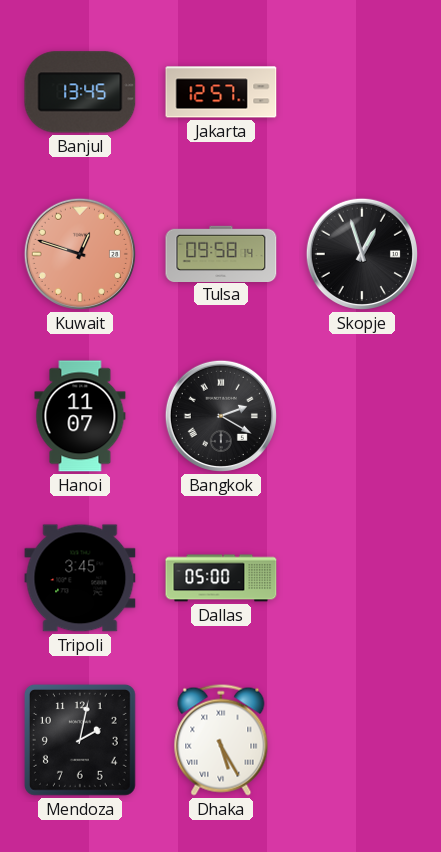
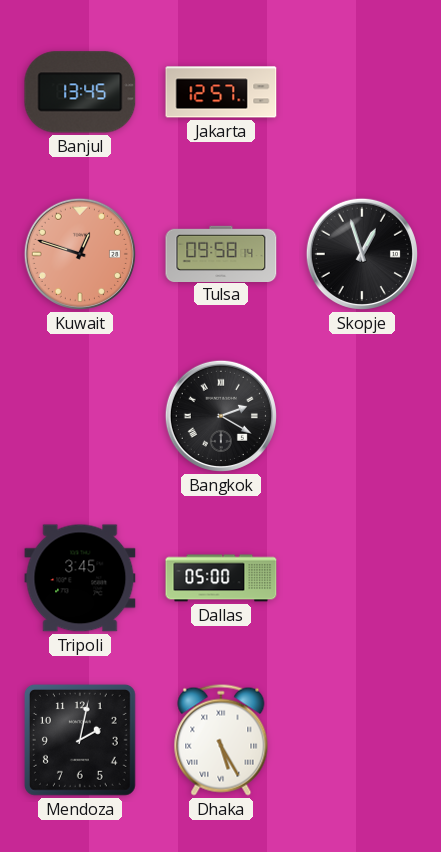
Hanoi: 11:07 -> none (80, 416)
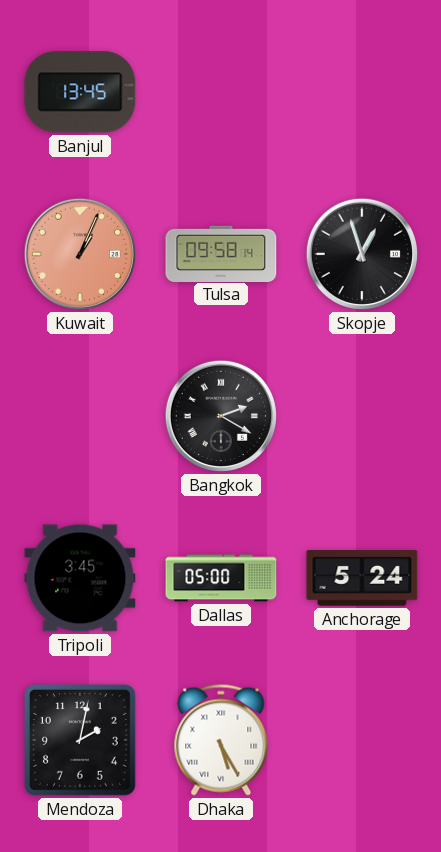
Jakarta: 12:57 -> none (221, 92)
Kuwait: 12:48 -> 1:04 (80, 254)
Anchorage: none -> 5:24 (362, 578)
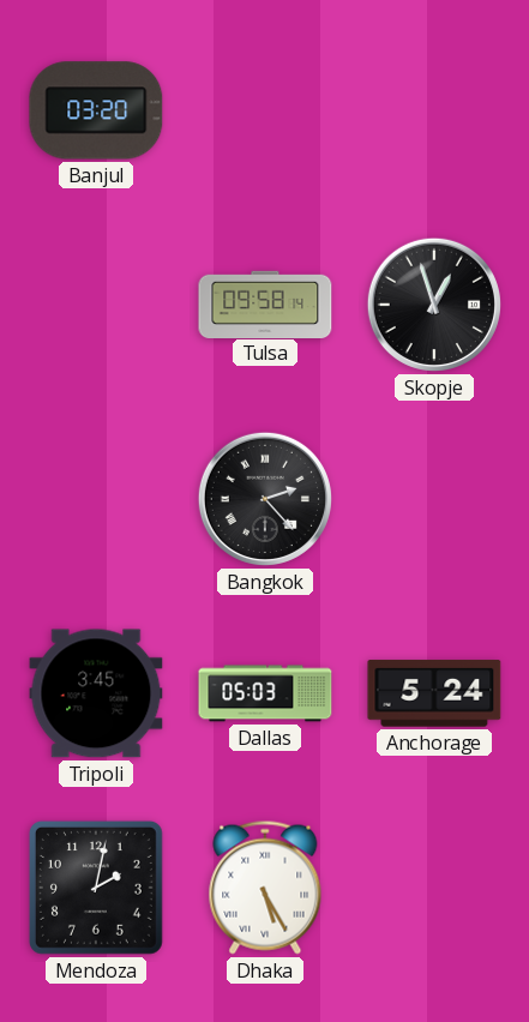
Banjul: 13:45 -> 03:20 (96, 110)
Kuwait: 1:04 -> none (80, 254)
Bangkok: 2:20 -> 2:23 (265, 499)
Dallas: 05:00 -> 05:03 (265, 693)
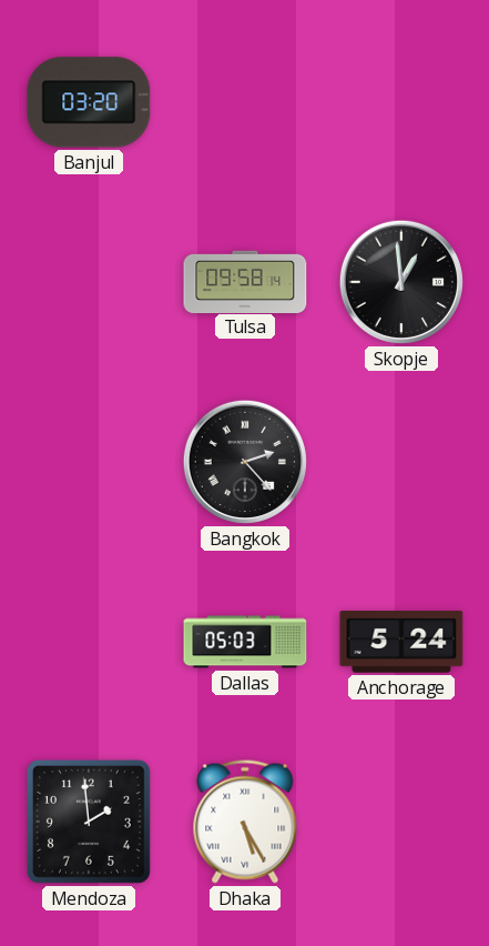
Skopje: 12:57 -> 12:59 (401, 282)
Tripoli: 3:45 -> none (96, 693)
Mendoza: 2:02 -> 1:59 (89, 822)
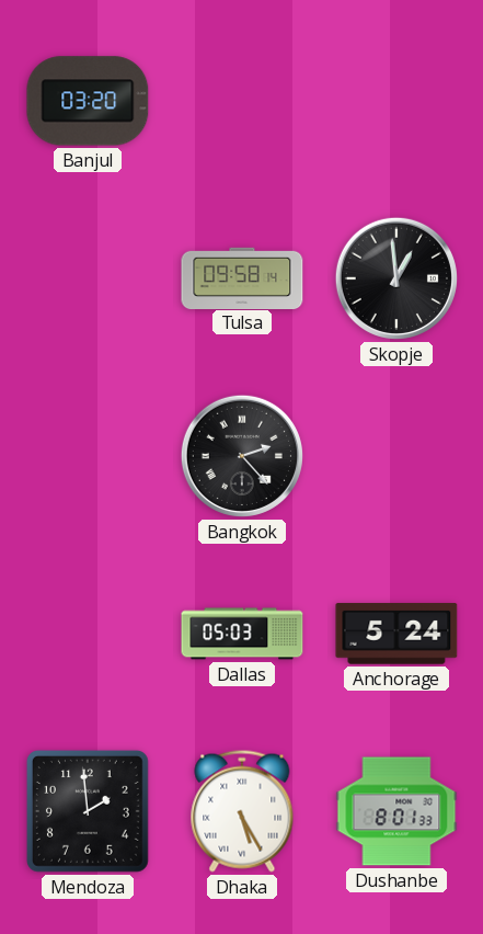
Dushanbe: none -> 8:01 (396, 811)
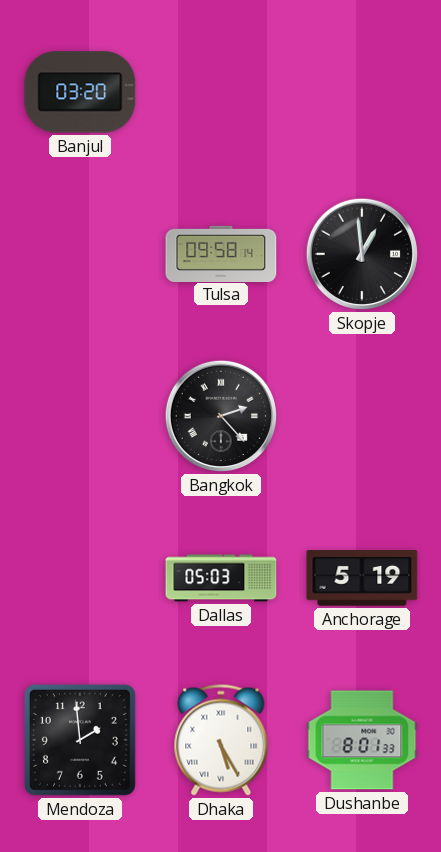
Anchorage: 5:24 -> 5:19 (362, 578)
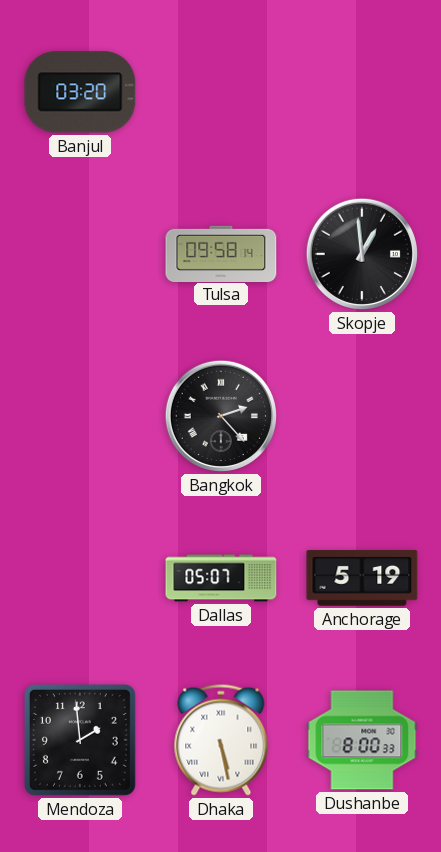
Dallas: 05:03 -> 05:07 (221, 578)
Dhaka: 5:25 -> 5:28 (221, 740)
Dushanbe: 8:01 -> 8:00 (362, 740)
